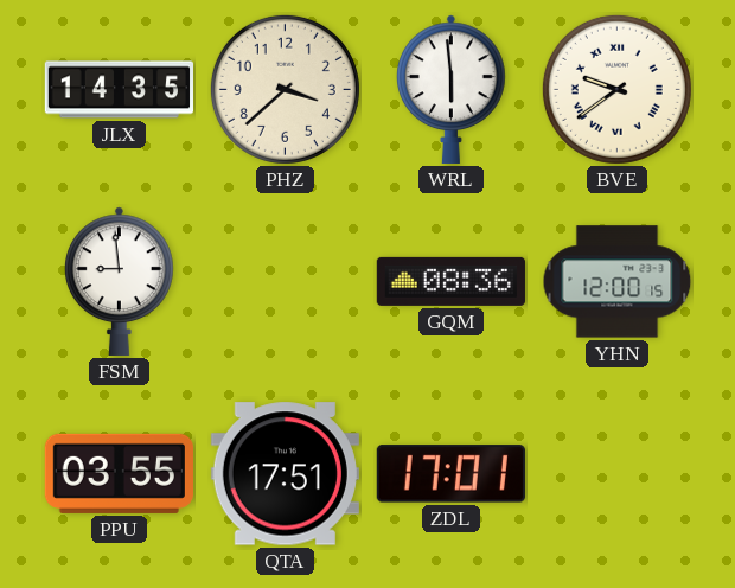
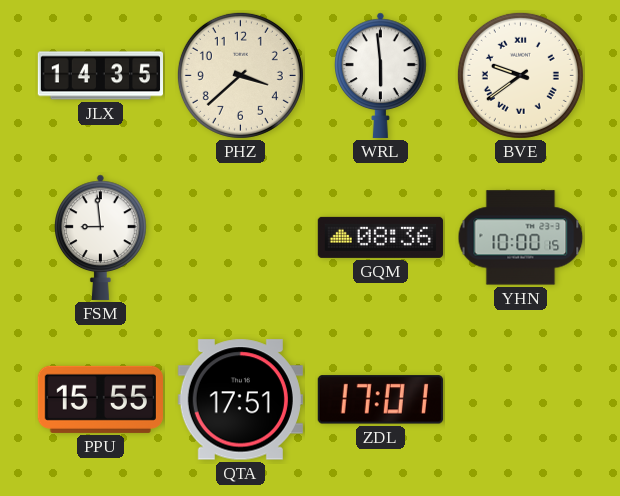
YHN: 12:00 -> 10:00 (521, 238)
PPU: 03:55 -> 15:55 (100, 399)
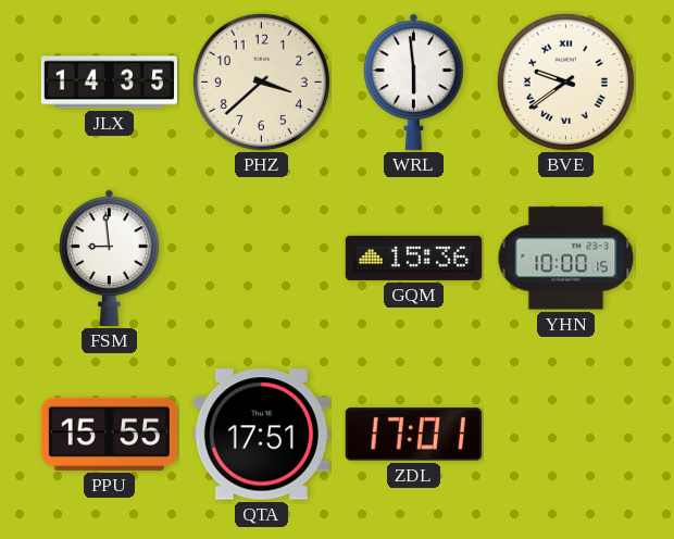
GQM: 08:36 -> 15:36 (413, 258)
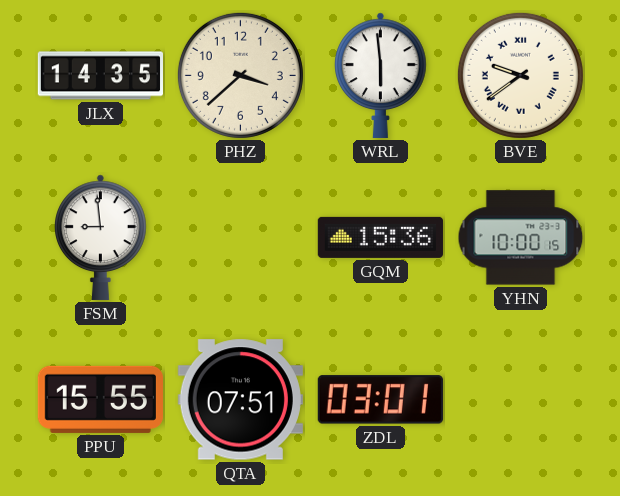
QTA: 17:51 -> 07:51 (240, 400)
ZDL: 17:01 -> 03:01 (380, 400)
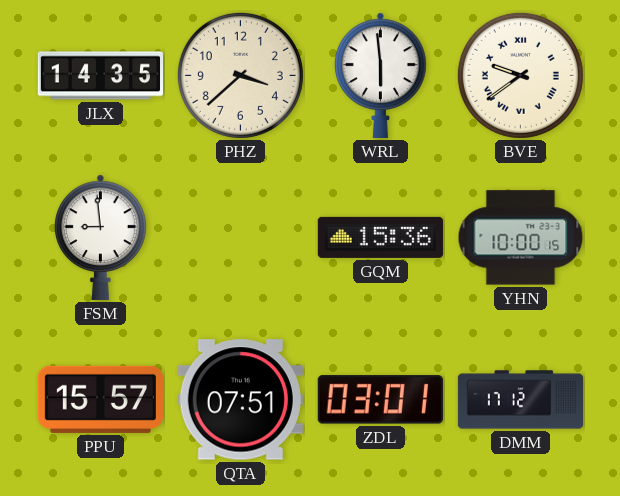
PPU: 15:55 -> 15:57 (100, 399)
DMM: none -> 17:12 (521, 400)
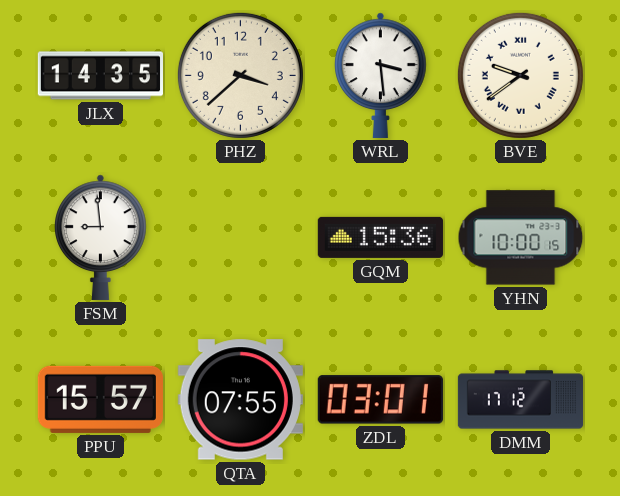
WRL: 5:59 -> 3:29 (381, 75)
QTA: 07:51 -> 07:55 (240, 400)
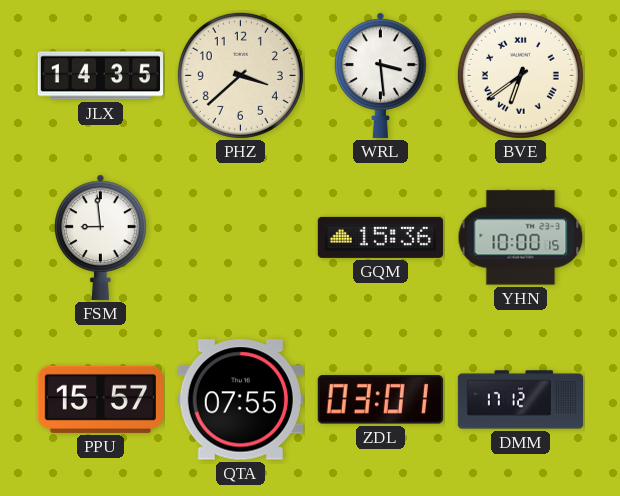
BVE: 9:39 -> 6:39 (520, 75)
